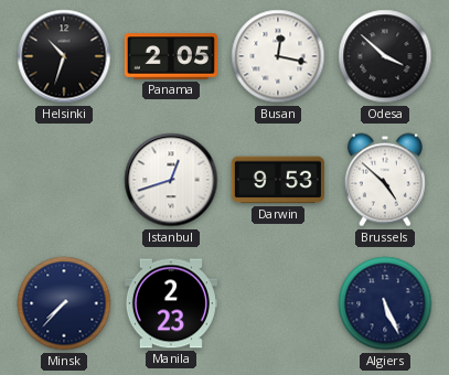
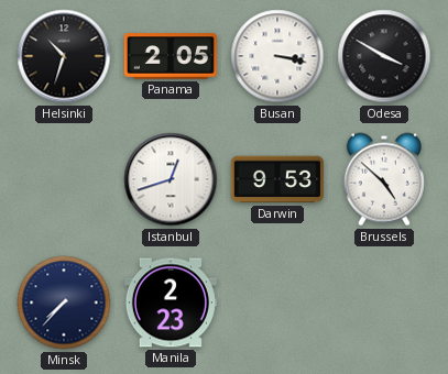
Busan: 12:17 -> 3:17 (277, 56)
Odesa: 3:52 -> 3:50 (384, 56)
Algiers: 5:26 -> none (385, 303)
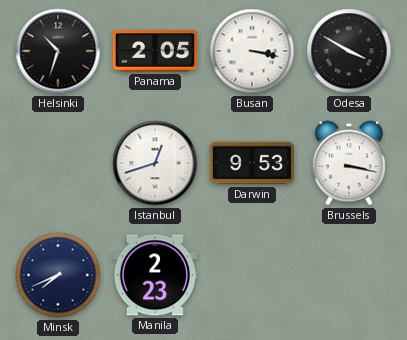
Brussels: 4:52 -> 3:17 (349, 163)
Minsk: 7:37 -> 7:41 (58, 275)
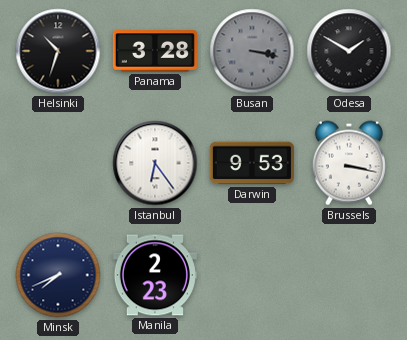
Panama: 2:05 -> 3:28 (155, 51)
Busan dial: white -> grey (252, 51)
Odesa: 3:50 -> 1:50 (349, 51)
Istanbul: 12:42 -> 6:24 (155, 163)
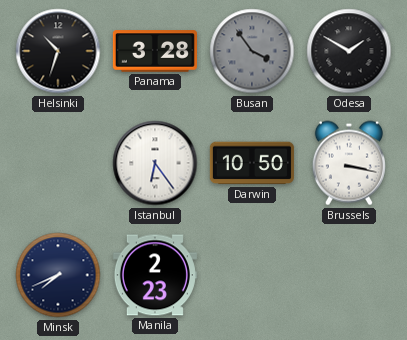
Busan: 3:17 -> 3:54 (252, 51)
Darwin: 9:53 -> 10:50 (252, 163)
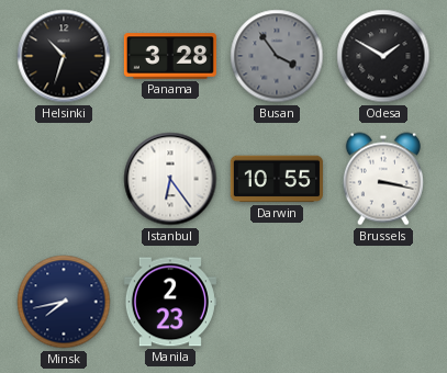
Darwin: 10:50 -> 10:55 (277, 179)
Minsk: 7:41 -> 7:43 (64, 302)
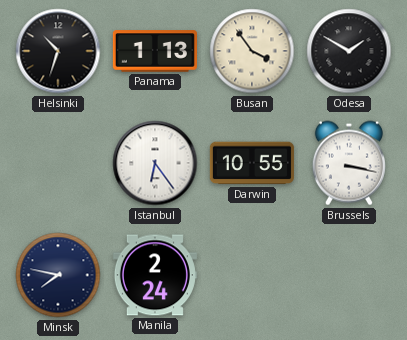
Panama: 3:28 -> 1:13 (155, 51)
Busan dial: grey -> cream (252, 51)
Minsk: 7:43 -> 7:47 (58, 275)
Manila: 2:23 -> 2:24 (155, 275)
